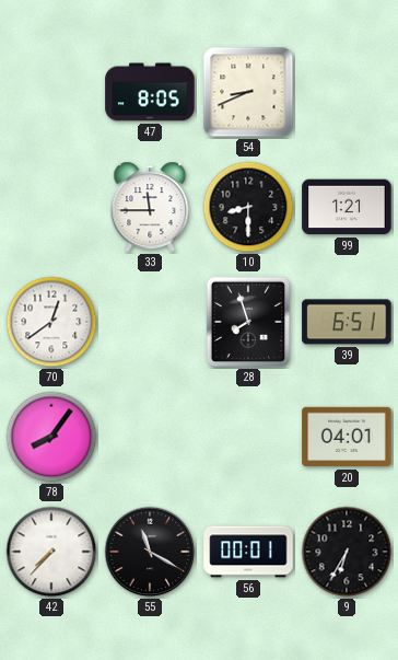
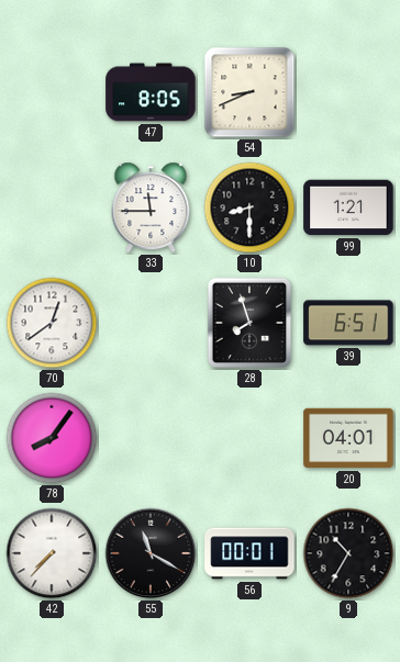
9: 6:35 -> 10:35 (348, 553)
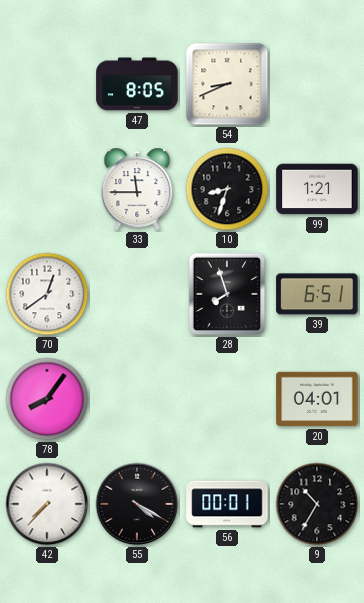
10: 8:30 -> 8:33 (227, 189)
55: 11:20 -> 4:20 (137, 504)
